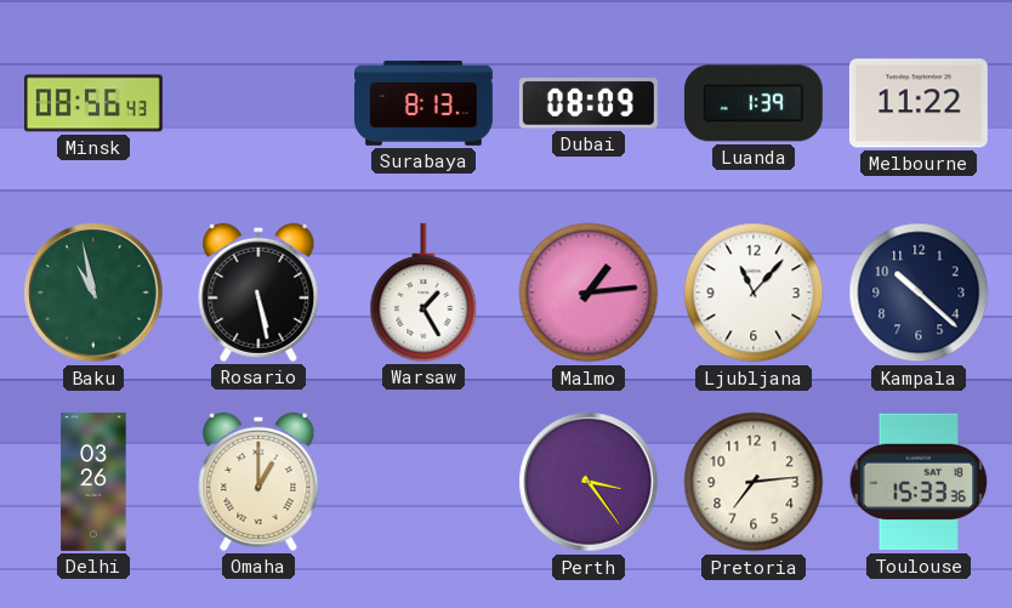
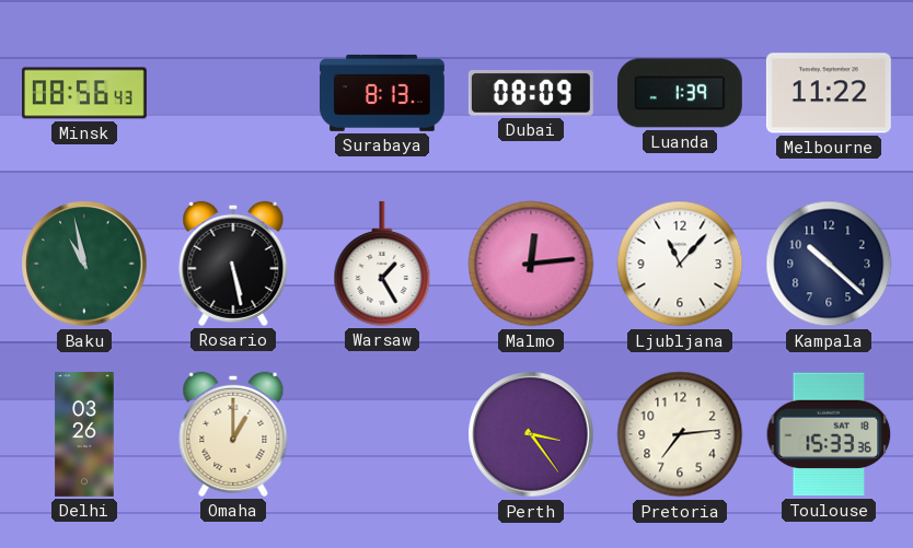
Malmo: 1:14 -> 12:14 (531, 264)
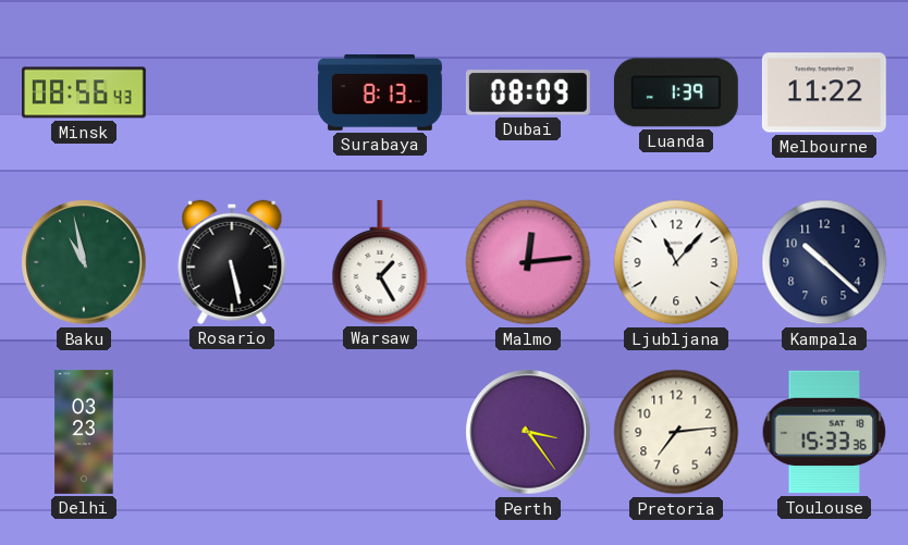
Delhi: 03:26 -> 03:23 (84, 432)
Omaha: 1:00 -> none (233, 434)
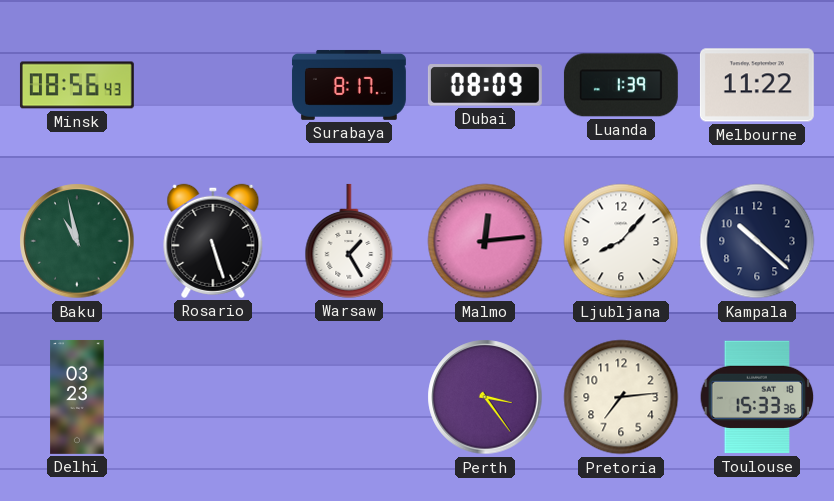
Surabaya: 8:13 -> 8:17 (349, 85)
Rosario: 5:28 -> 5:27 (213, 241)
Ljubljana: 11:07 -> 8:07 (621, 241)
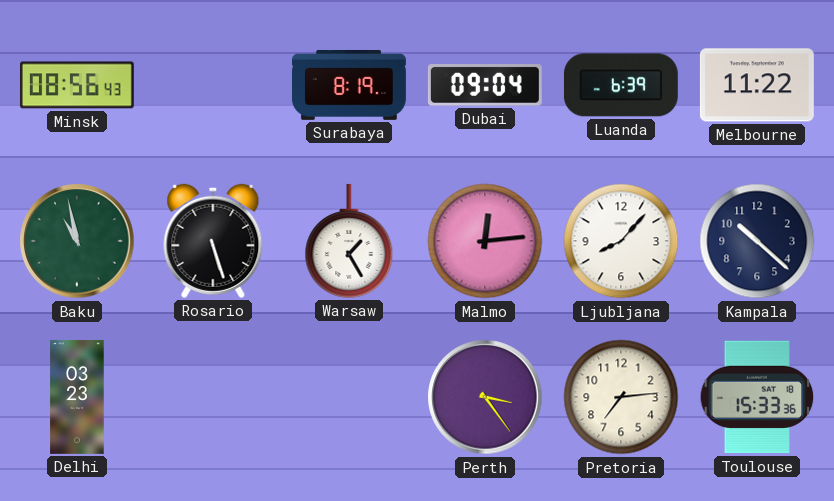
Surabaya: 8:17 -> 8:19 (349, 85)
Dubai: 08:09 -> 09:04 (485, 85)
Luanda: 1:39 -> 6:39 (621, 85)
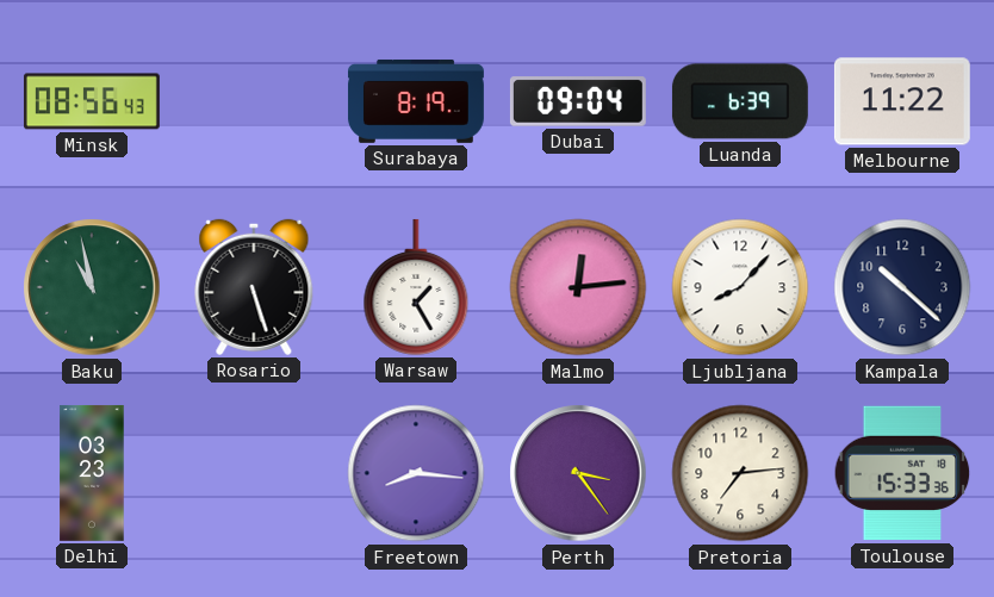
Freetown: none -> 8:16 (416, 473)
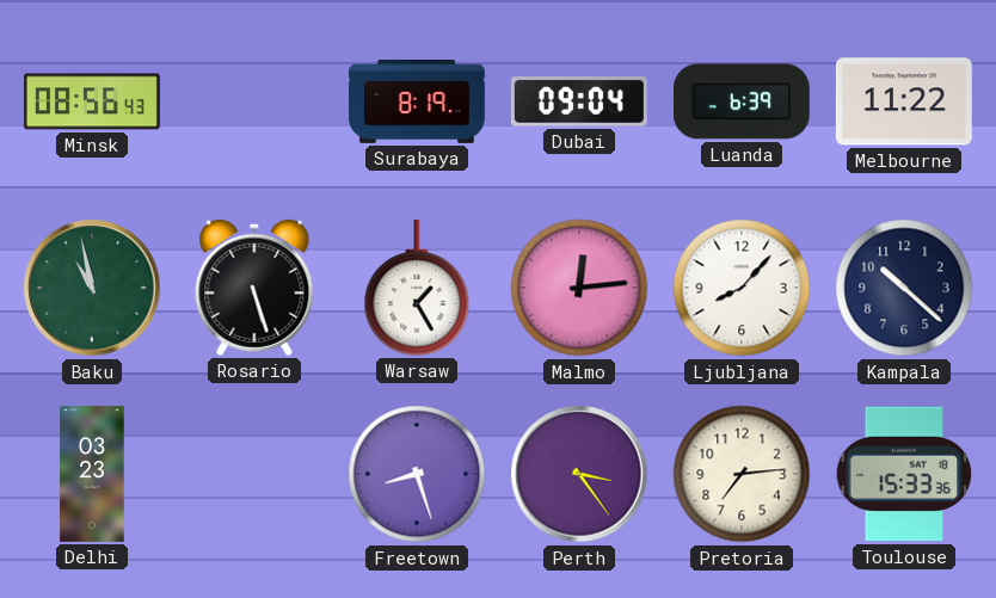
Freetown: 8:16 -> 8:27 (417, 474)
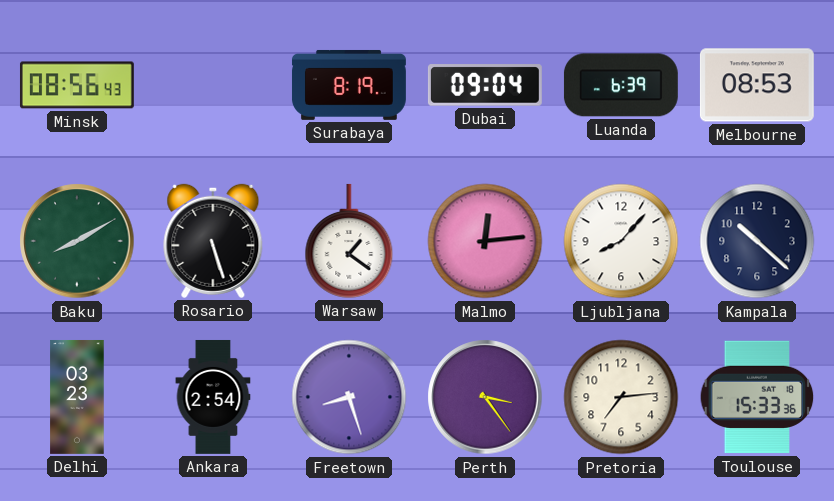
Melbourne: 11:22 -> 08:53 (757, 85)
Baku: 10:58 -> 8:10 (77, 241)
Warsaw: 1:25 -> 1:21 (349, 241)
Ankara: none -> 2:54 (213, 397)
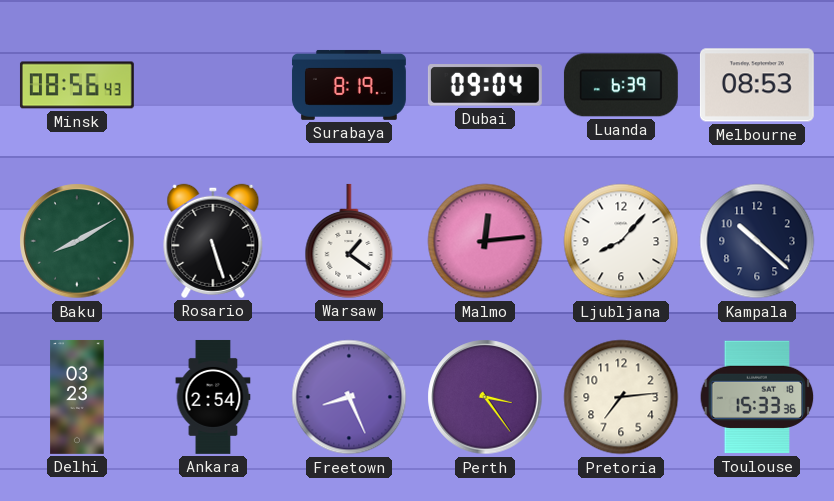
Freetown: 8:27 -> 8:26 (349, 397)
